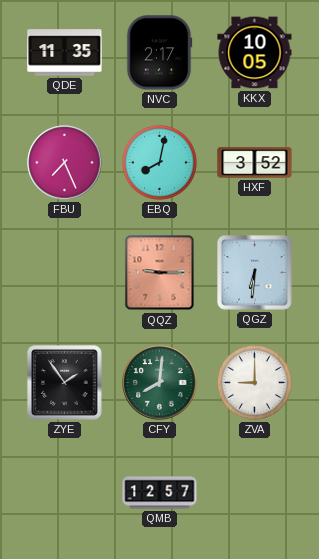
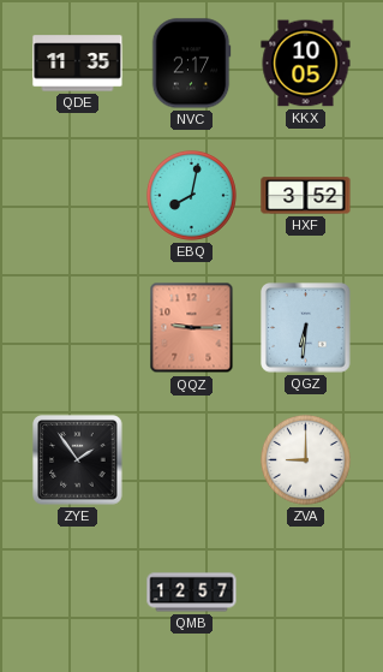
FBU: 7:26 -> none (65, 163)
CFY: 8:01 -> none (160, 383)
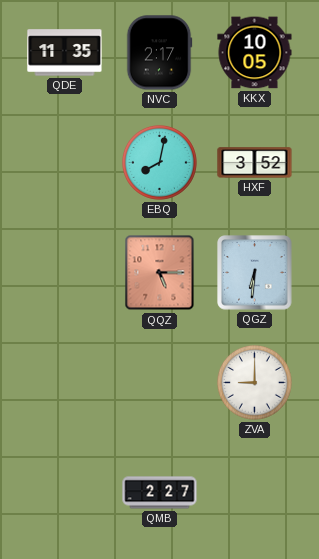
QQZ: 9:15 -> 5:15 (160, 273)
ZYE: 1:54 -> none (78, 460)
QMB: 12:57 -> 2:27 (160, 493)
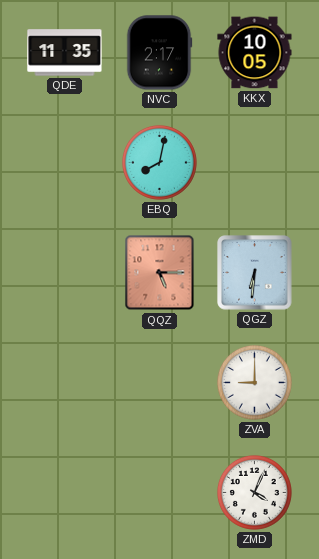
HXF: 3:52 -> none (255, 163)
QMB: 2:27 -> none (160, 493)
ZMD: none -> 4:04 (254, 492)
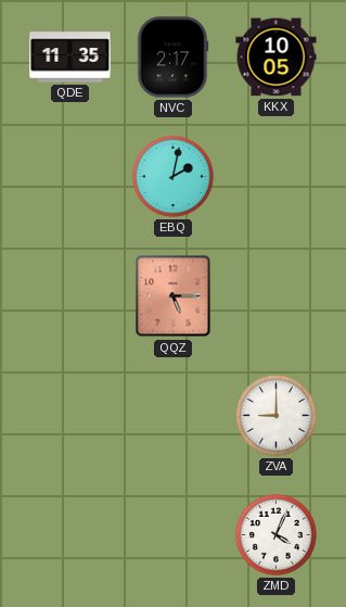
EBQ: 8:02 -> 2:02 (172, 176)
QGZ: 6:31 -> none (255, 273)
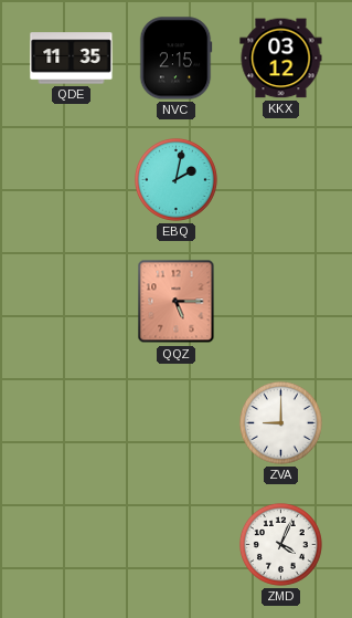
NVC: 2:17 -> 2:15 (175, 59)
KKX: 10:05 -> 03:12 (281, 59)
